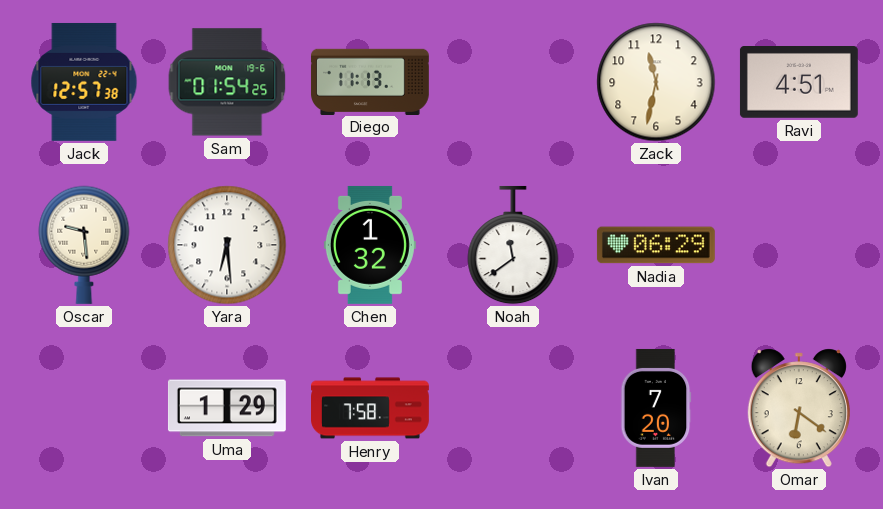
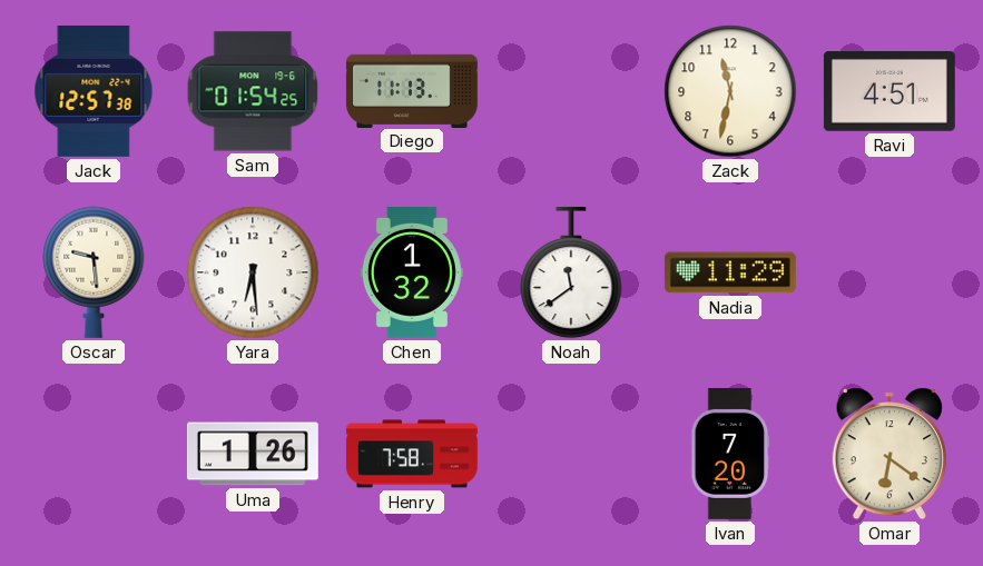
Nadia: 06:29 -> 11:29 (730, 272)
Uma: 1:29 -> 1:26 (253, 454)
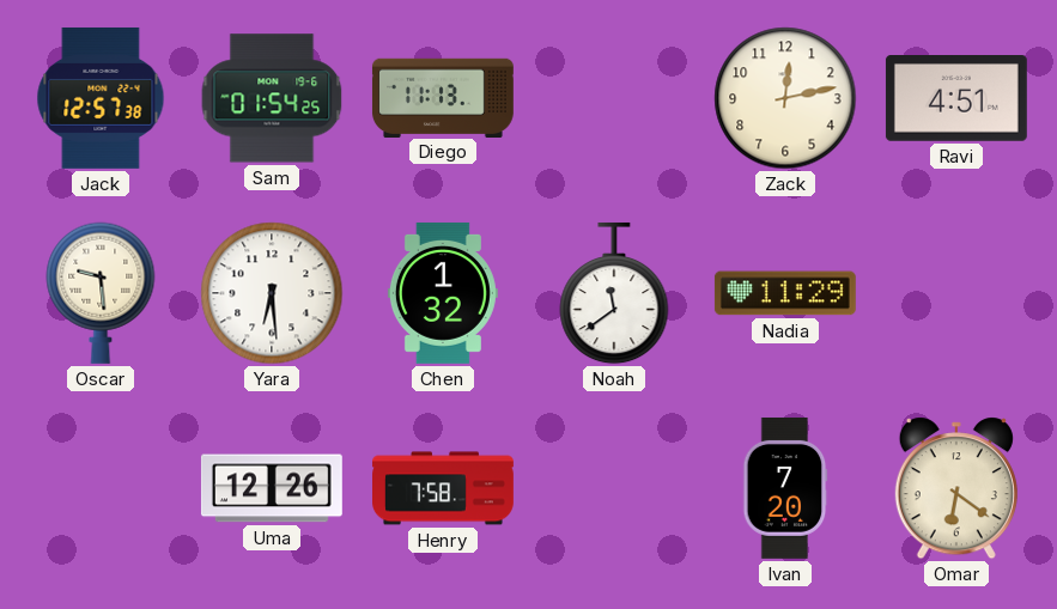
Zack: 11:32 -> 12:13 (785, 98)
Uma: 1:26 -> 12:26 (272, 488)
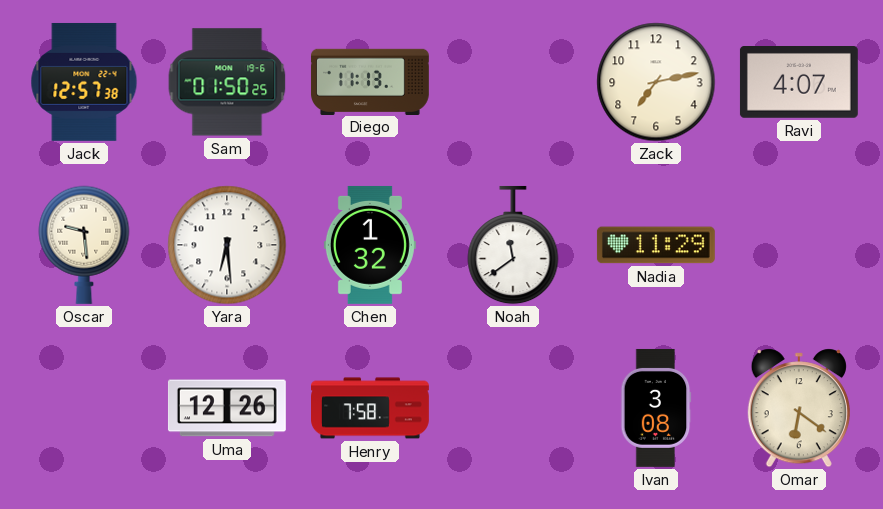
Sam: 01:54 -> 01:50 (227, 82)
Zack: 12:13 -> 7:13 (656, 82)
Ravi: 4:51 -> 4:07 (799, 83)
Ivan: 7:20 -> 3:08 (656, 408)
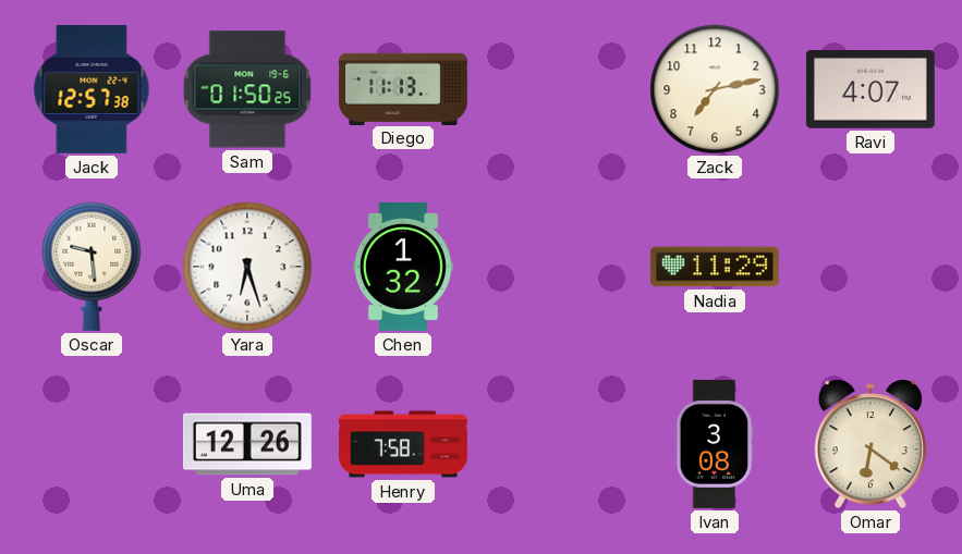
Yara: 6:29 -> 6:27 (247, 267)
Noah: 11:39 -> none (513, 245)
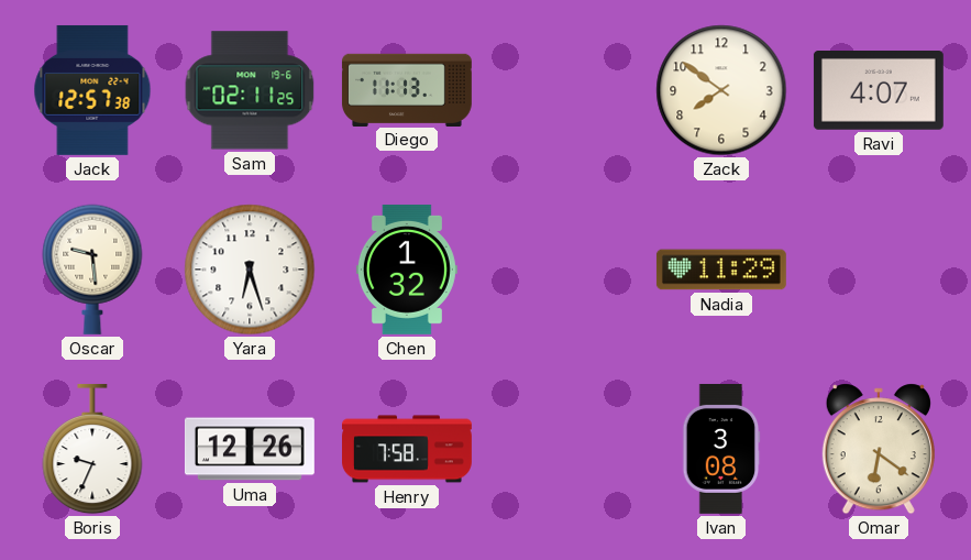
Sam: 01:50 -> 02:11 (250, 90)
Zack: 7:13 -> 7:51 (721, 90)
Boris: none -> 9:34 (92, 449)
